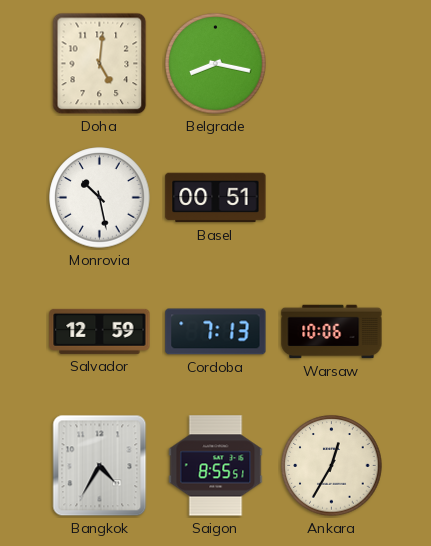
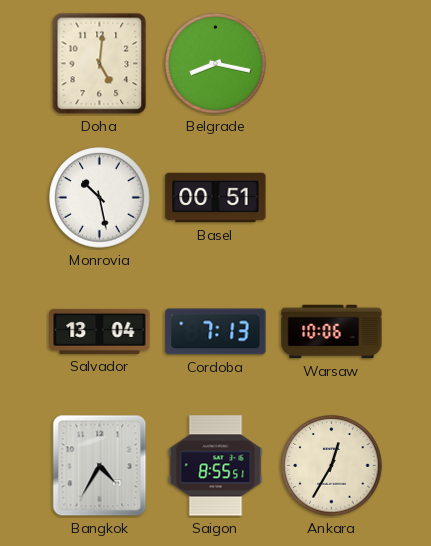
Salvador: 12:59 -> 13:04 (100, 331)
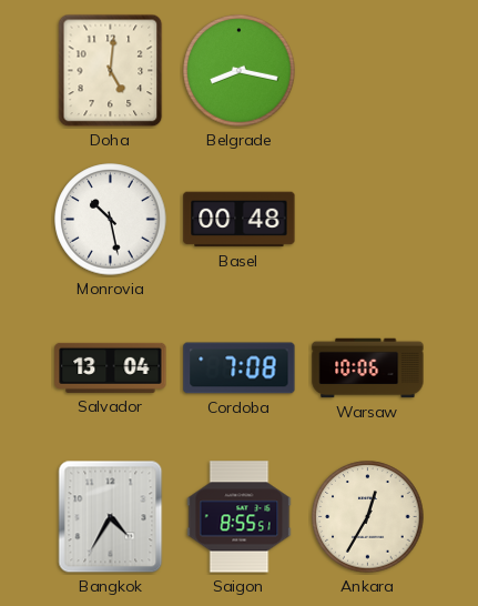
Basel: 00:51 -> 00:48 (240, 220)
Cordoba: 7:13 -> 7:08 (240, 368)
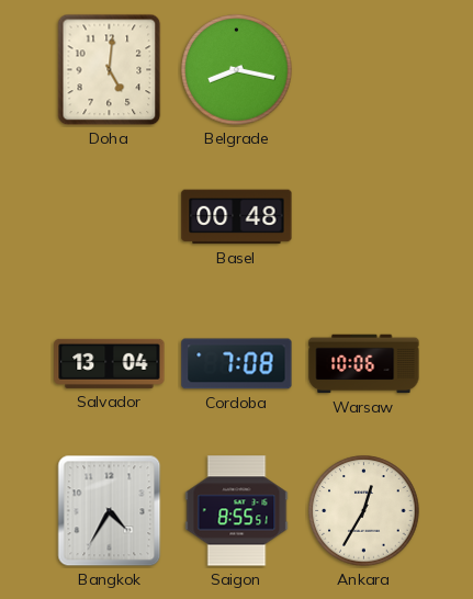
Monrovia: 10:28 -> none (111, 220)
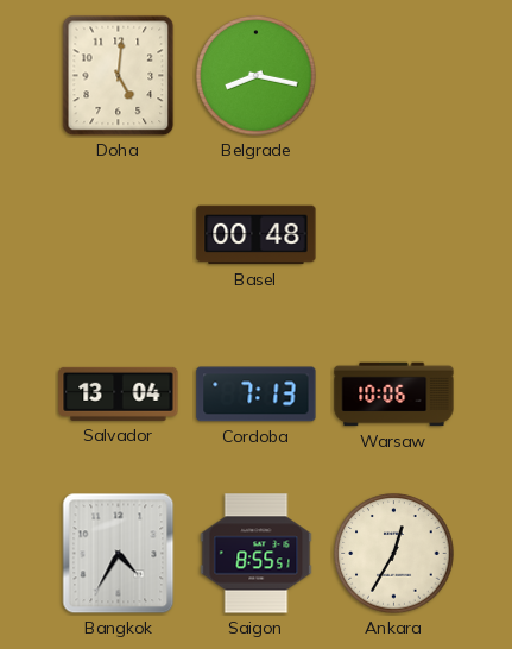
Cordoba: 7:08 -> 7:13 (257, 395)
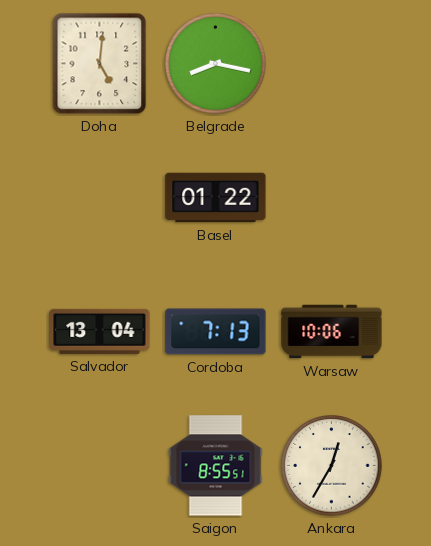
Basel: 00:48 -> 01:22 (216, 198)
Bangkok: 4:35 -> none (119, 554)
